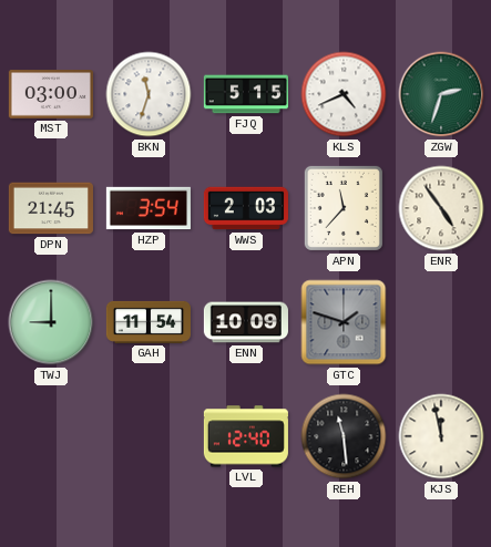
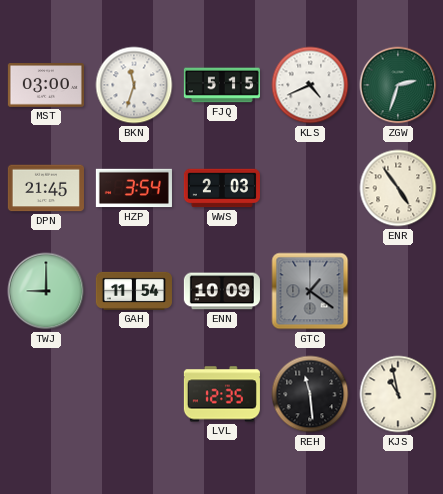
APN: 11:37 -> none (344, 208)
GTC: 1:48 -> 1:21 (310, 291)
LVL: 12:40 -> 12:35 (222, 394)
KJS: 11:58 -> 10:58 (398, 394)
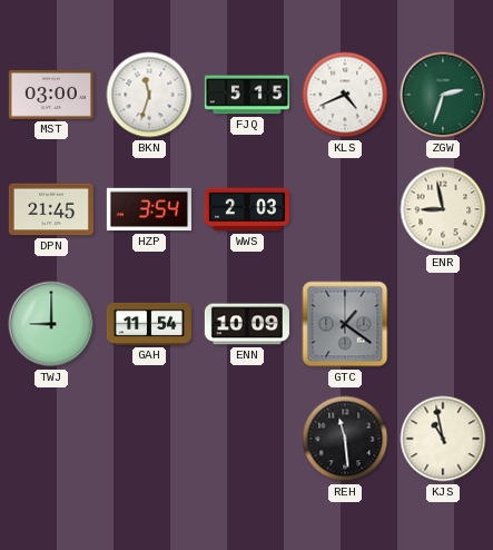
ENR: 4:54 -> 8:58 (443, 209)
LVL: 12:35 -> none (222, 394)
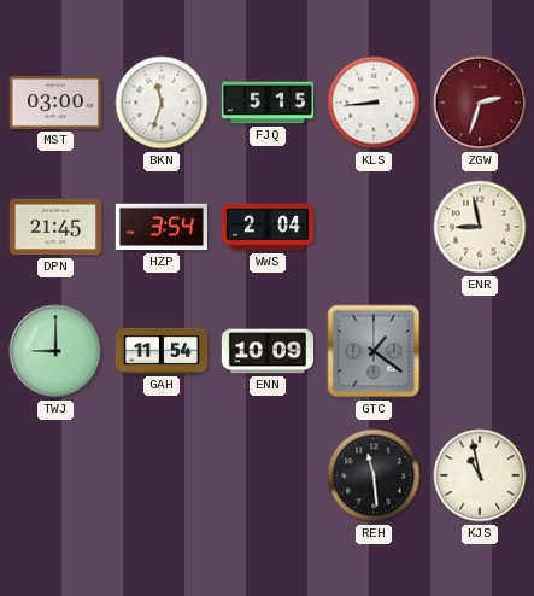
KLS: 4:41 -> 8:44 (374, 103)
ZGW dial: green -> burgundy (480, 103)
WWS: 2:03 -> 2:04 (268, 227)
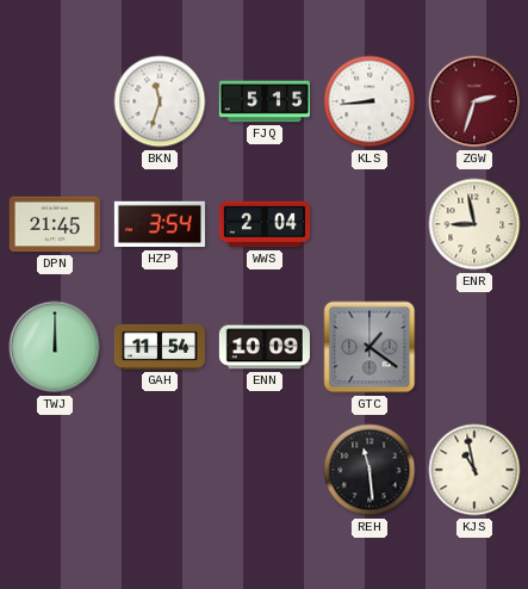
MST: 03:00 -> none (55, 104)
TWJ: 9:00 -> 12:00 (55, 347)
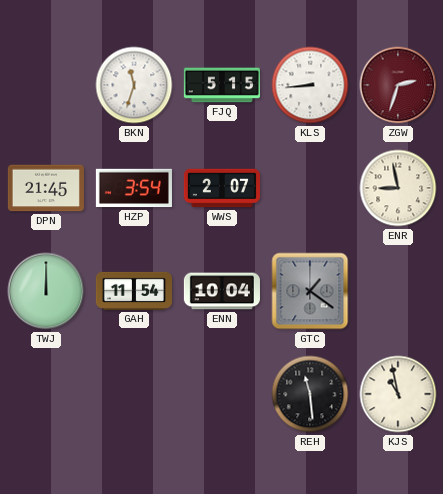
WWS: 2:04 -> 2:07 (222, 188)
ENN: 10:09 -> 10:04 (222, 291)
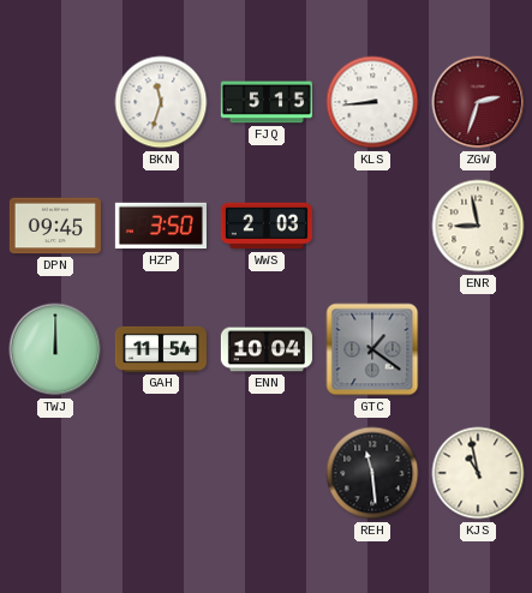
DPN: 21:45 -> 09:45 (55, 226)
HZP: 3:54 -> 3:50 (161, 226)
WWS: 2:07 -> 2:03 (267, 226)
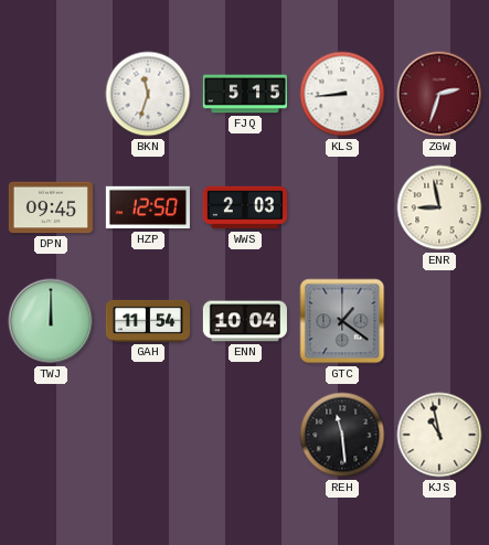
HZP: 3:50 -> 12:50 (148, 207)
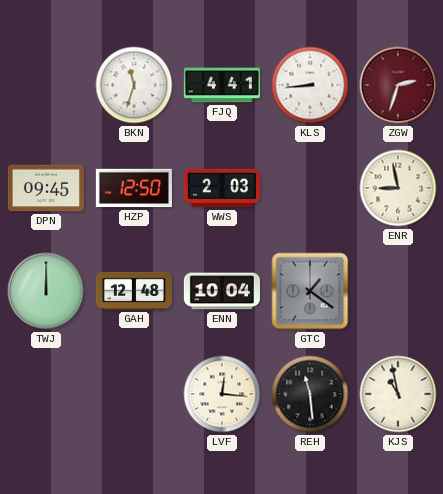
FJQ: 5:15 -> 4:41 (222, 85)
GAH: 11:54 -> 12:48 (134, 291)
LVF: none -> 12:16 (222, 394)
